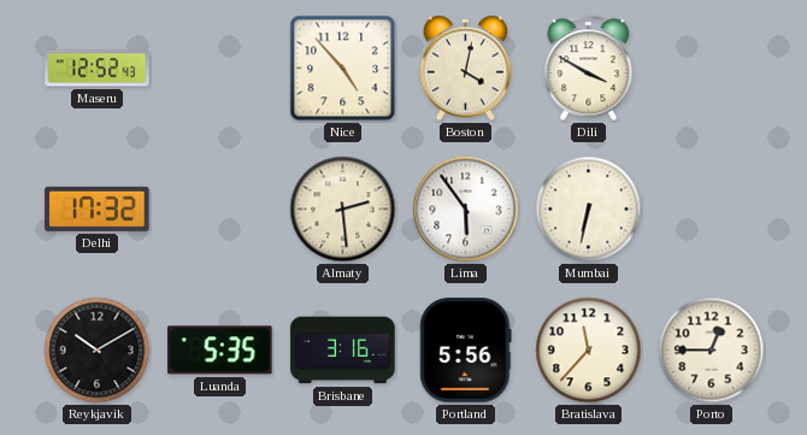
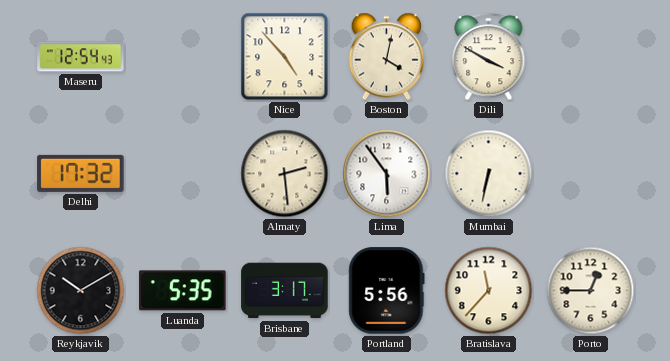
Maseru: 12:52 -> 12:54 (81, 57)
Brisbane: 3:16 -> 3:17 (285, 291)
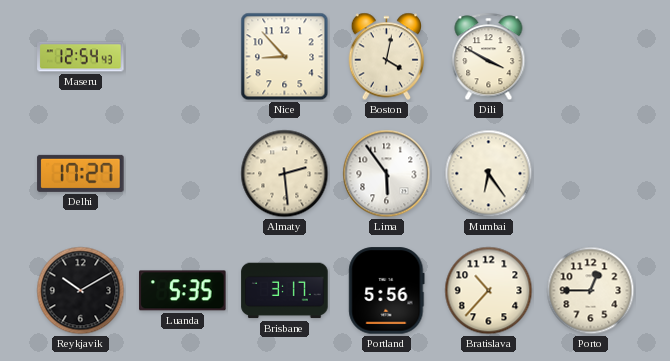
Nice: 4:53 -> 8:53 (285, 57)
Delhi: 17:32 -> 17:27 (81, 173)
Mumbai: 6:32 -> 6:24 (489, 174)
Bratislava: 11:37 -> 10:37 (489, 291)
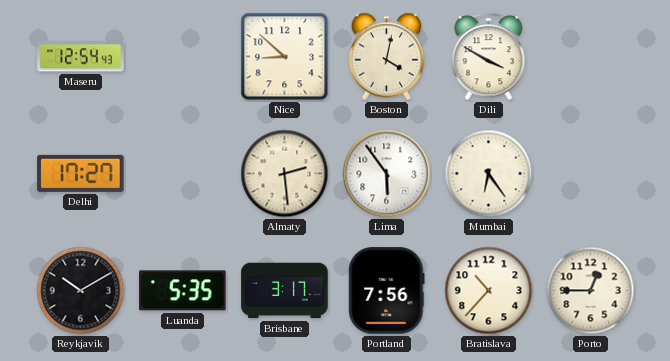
Nice: 8:53 -> 8:52 (285, 57)
Portland: 5:56 -> 7:56 (387, 291)
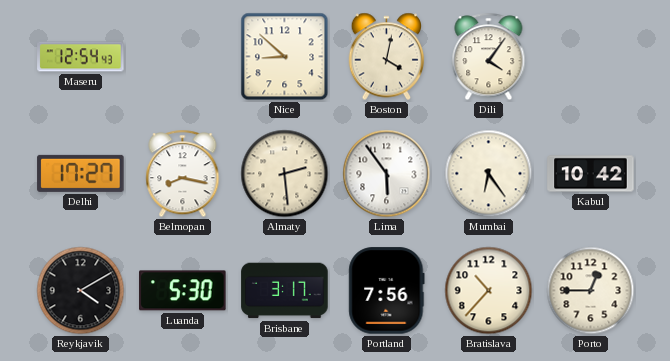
Dili: 3:50 -> 4:06 (489, 57)
Belmopan: none -> 8:17 (183, 174)
Kabul: none -> 10:42 (591, 174)
Reykjavik: 10:10 -> 4:10 (81, 291)
Luanda: 5:35 -> 5:30 (183, 291)
